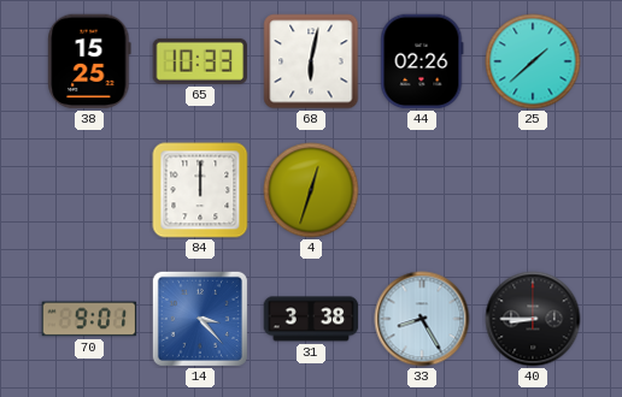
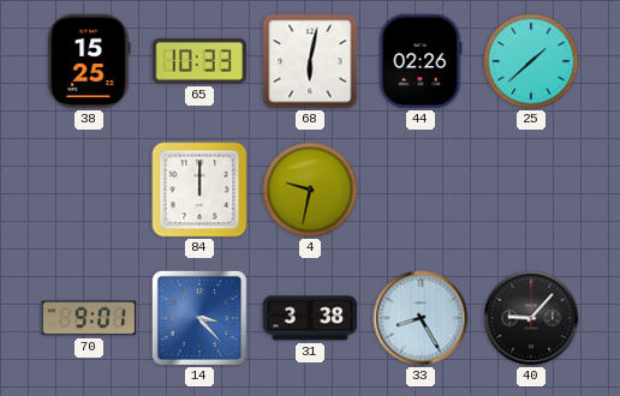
4: 12:33 -> 9:32 (310, 190)
40: 8:45 -> 9:07 (531, 318)
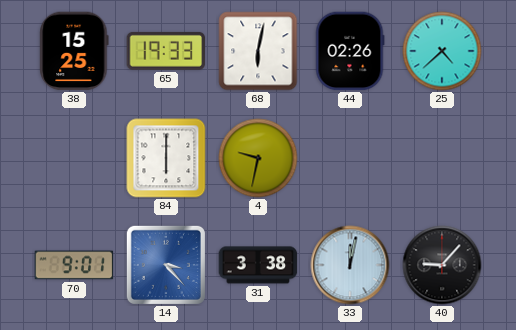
65: 10:33 -> 19:33 (166, 51)
25: 1:38 -> 4:38 (442, 51)
84: 12:00 -> 6:00 (166, 158)
33: 8:25 -> 12:02 (350, 265)
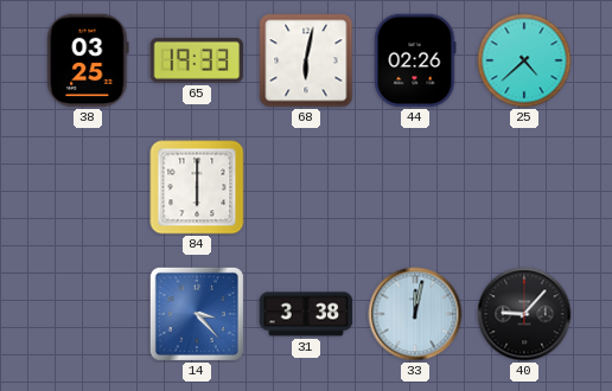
38: 15:25 -> 03:25 (88, 60)
4: 9:32 -> none (258, 158)
70: 9:01 -> none (74, 265)
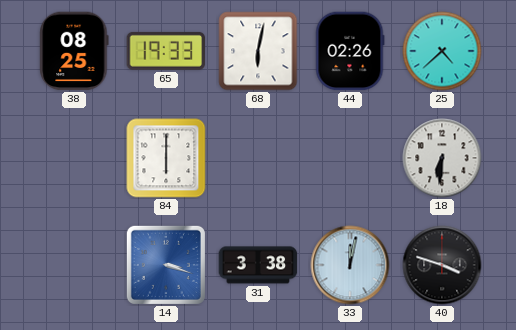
38: 03:25 -> 08:25 (74, 51)
18: none -> 6:31 (442, 158)
14: 3:23 -> 3:18 (166, 265)
40: 9:07 -> 3:48 (442, 265)
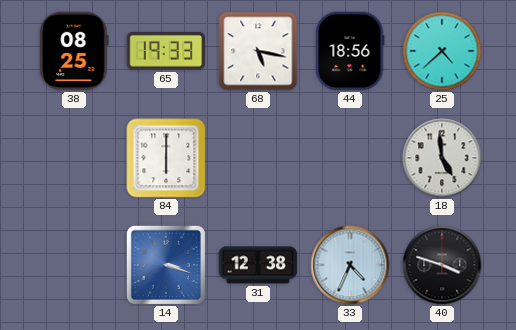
68: 6:02 -> 5:17 (258, 51)
44: 02:26 -> 18:56 (350, 51)
18: 6:31 -> 4:59 (442, 158)
31: 3:38 -> 12:38 (258, 265)
33: 12:02 -> 4:34 (350, 265)
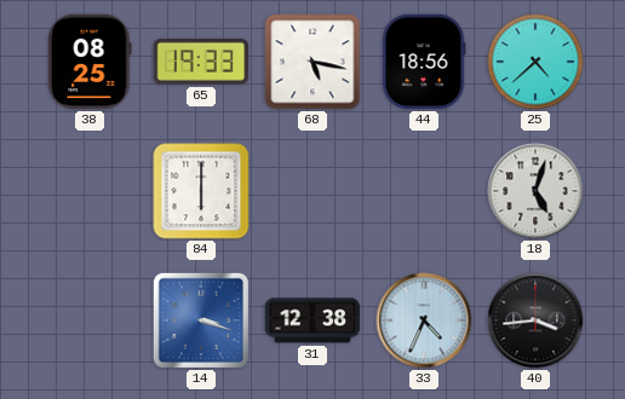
18: 4:59 -> 5:03 (535, 191)
40: 3:48 -> 3:44 (535, 320)
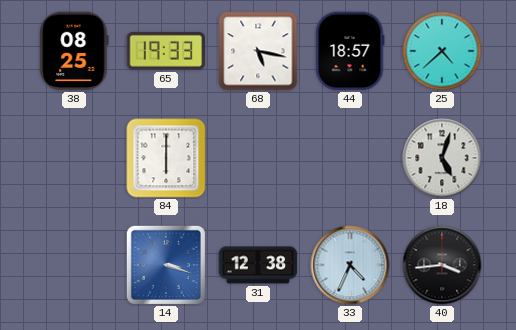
44: 18:56 -> 18:57 (350, 51)
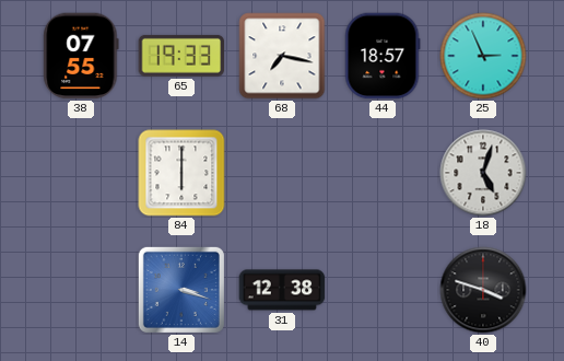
38: 08:25 -> 07:55 (81, 56)
68: 5:17 -> 7:17 (282, 56)
25: 4:38 -> 2:56 (483, 56)
33: 4:34 -> none (350, 265)
40: 3:44 -> 3:48 (483, 290)
